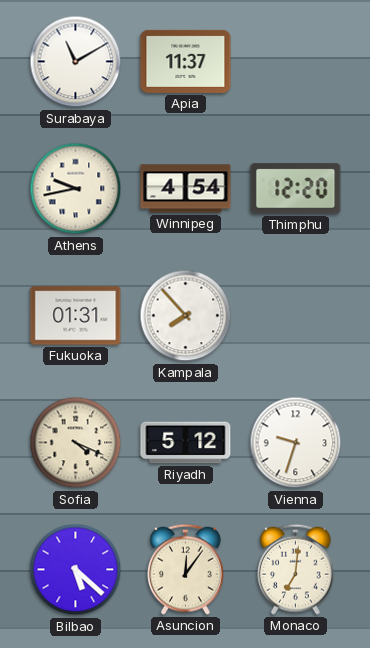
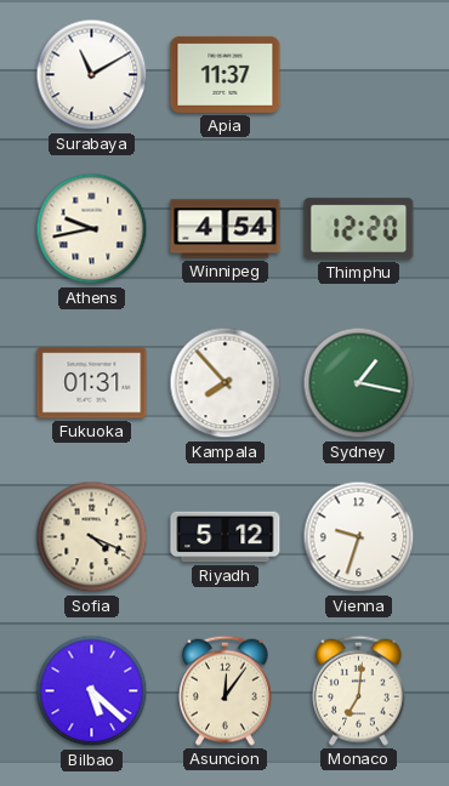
Sydney: none -> 1:17 (359, 383)
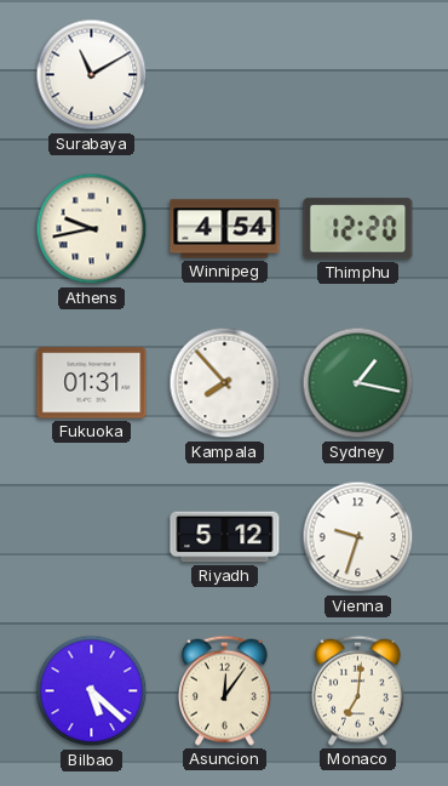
Apia: 11:37 -> none (226, 74)
Sofia: 4:19 -> none (92, 537)
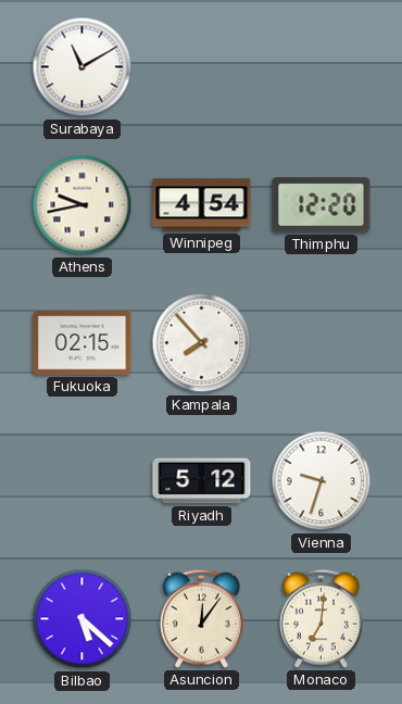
Fukuoka: 01:31 -> 02:15 (83, 343)
Sydney: 1:17 -> none (358, 383)
